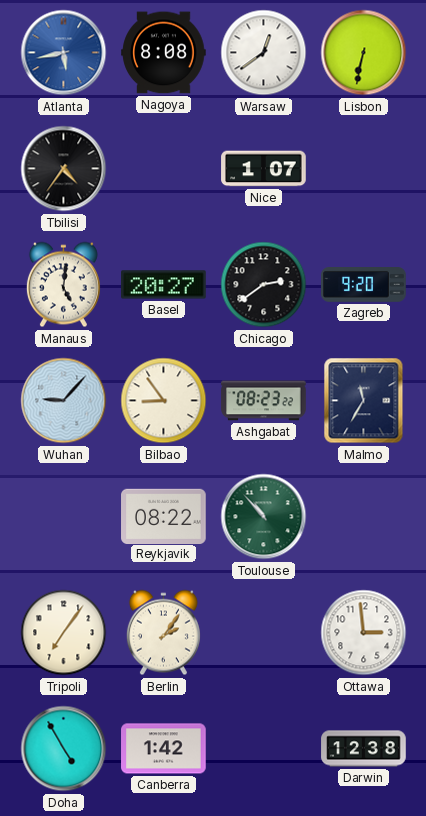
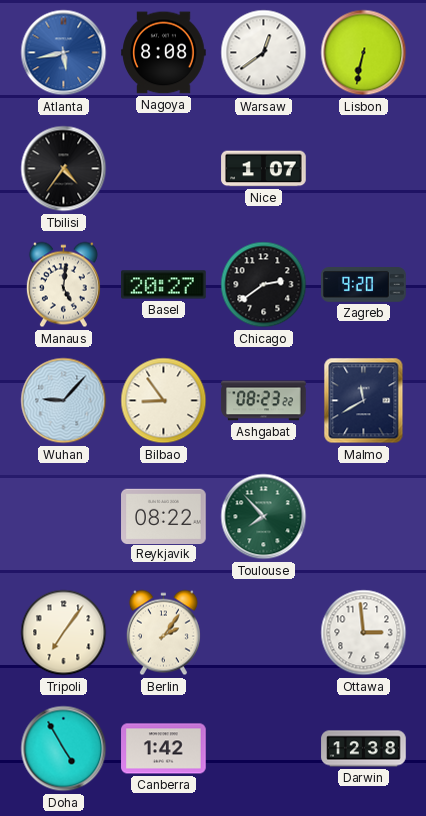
Malmo: 11:35 -> 11:40 (364, 401)
Toulouse: 10:53 -> 7:53 (264, 517)
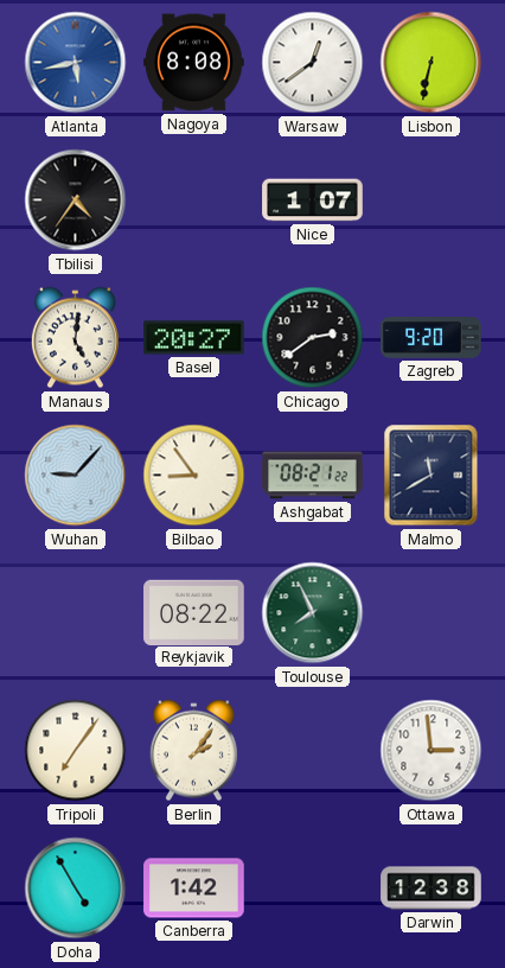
Ashgabat: 08:23 -> 08:21 (313, 476)
Toulouse: 7:53 -> 7:56 (313, 613)
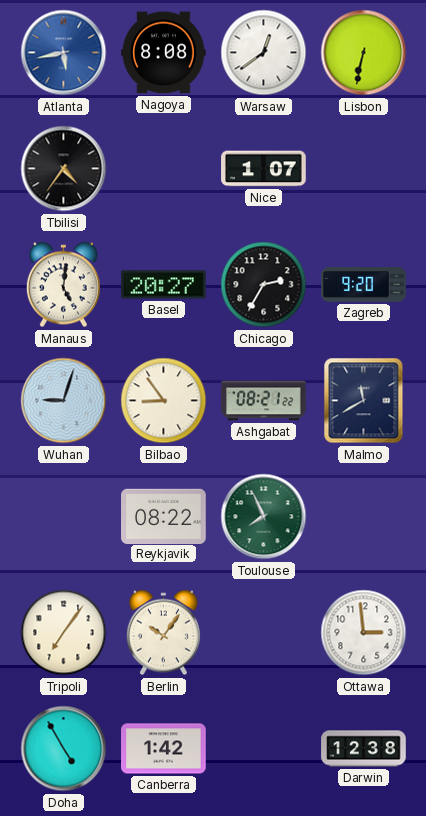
Chicago: 2:39 -> 2:35 (264, 285)
Wuhan: 9:07 -> 9:03 (64, 401)
Berlin: 2:06 -> 10:06 (163, 633)
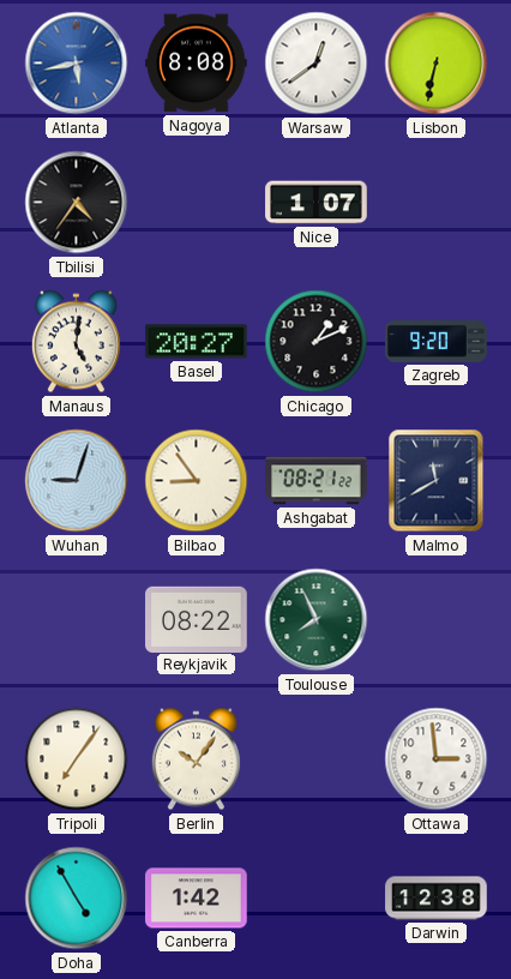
Chicago: 2:35 -> 1:11 (317, 342)
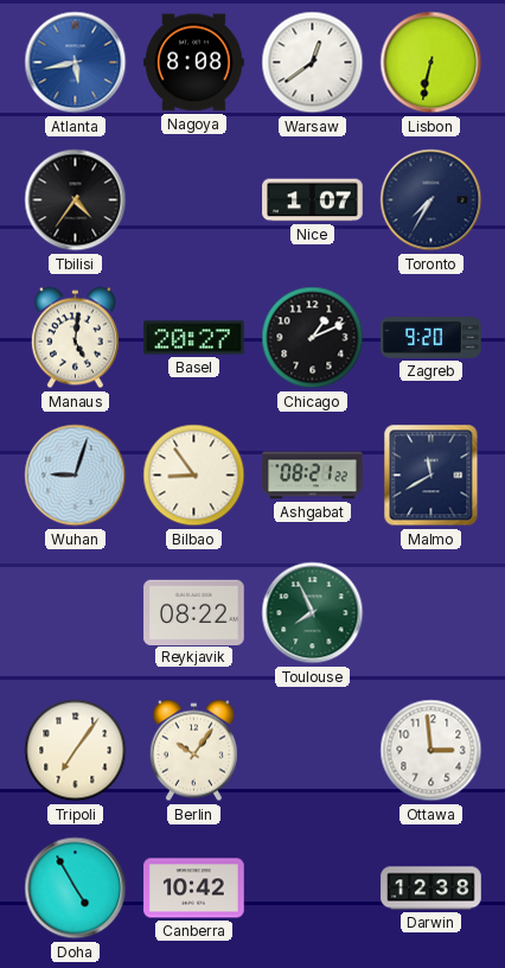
Toronto: none -> 7:35 (432, 200)
Canberra: 1:42 -> 10:42 (194, 889)
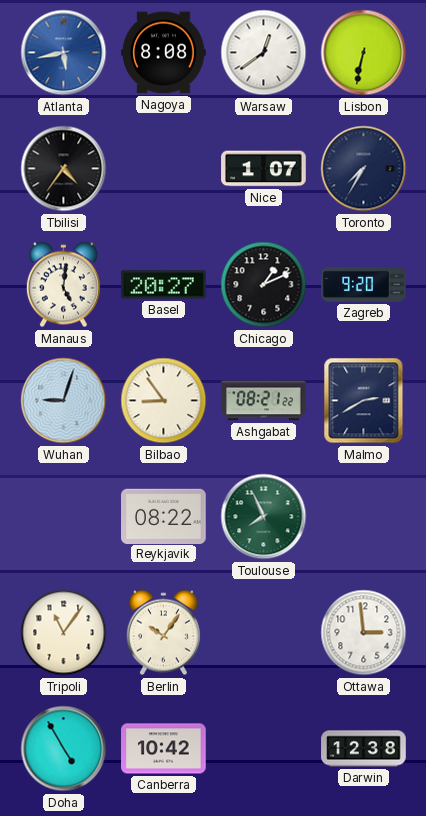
Malmo: 11:40 -> 2:40 (364, 401)
Tripoli: 7:06 -> 11:06 (64, 633)
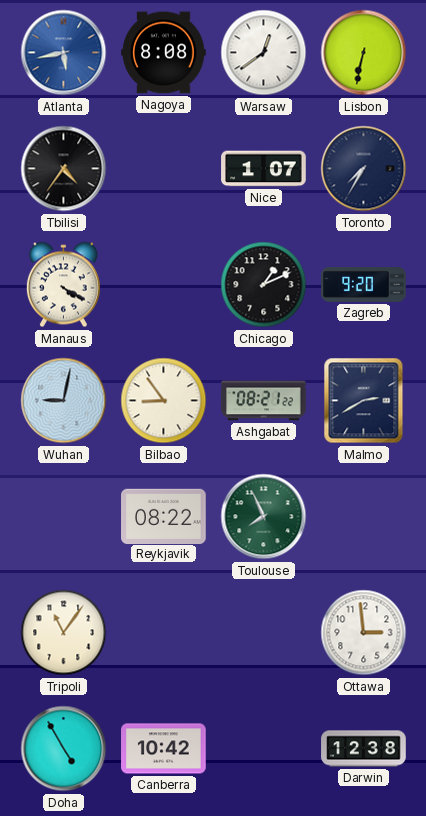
Manaus: 5:01 -> 4:20 (63, 285)
Basel: 20:27 -> none (164, 285)
Wuhan: 9:03 -> 9:02 (64, 401)
Berlin: 10:06 -> none (163, 633)
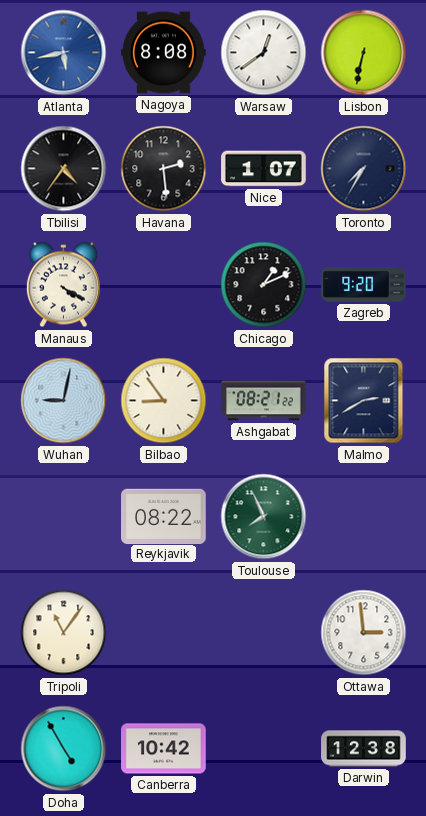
Havana: none -> 2:29 (164, 169)
